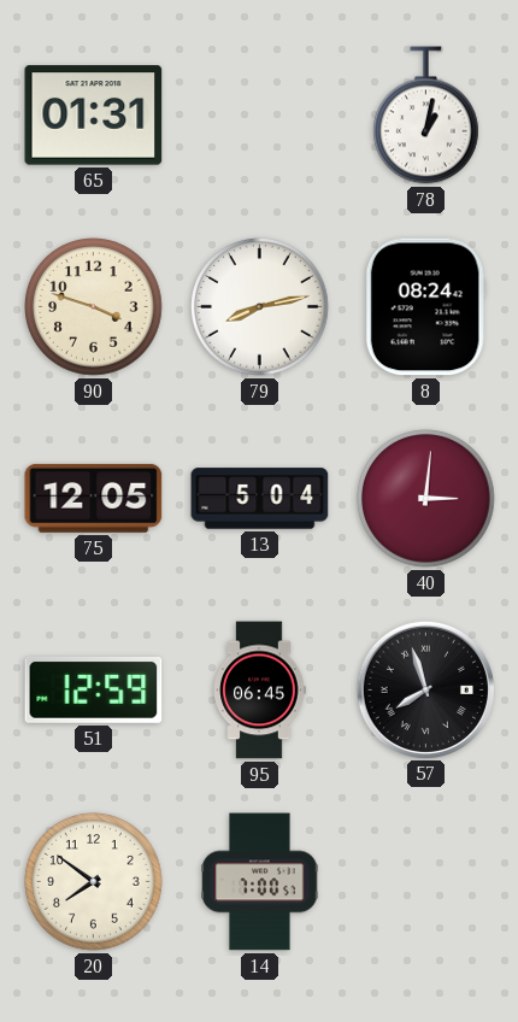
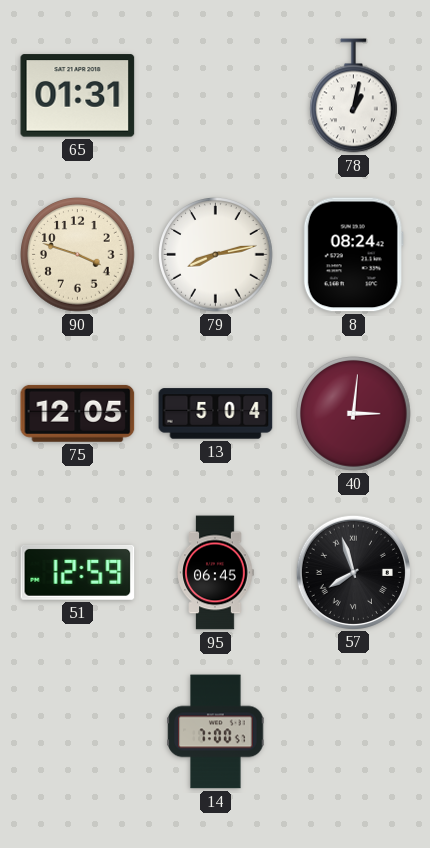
20: 7:51 -> none (94, 882)
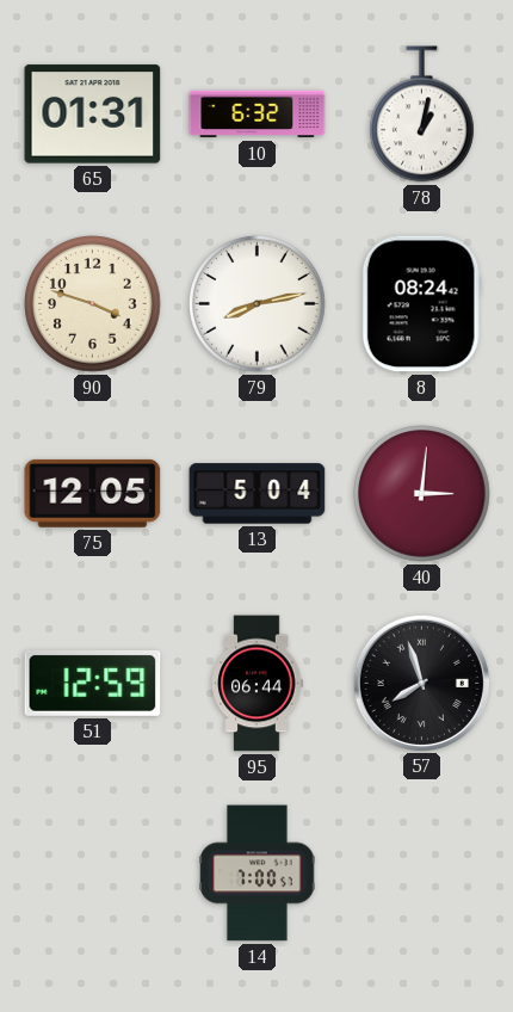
10: none -> 6:32 (258, 115)
95: 06:45 -> 06:44 (256, 684)
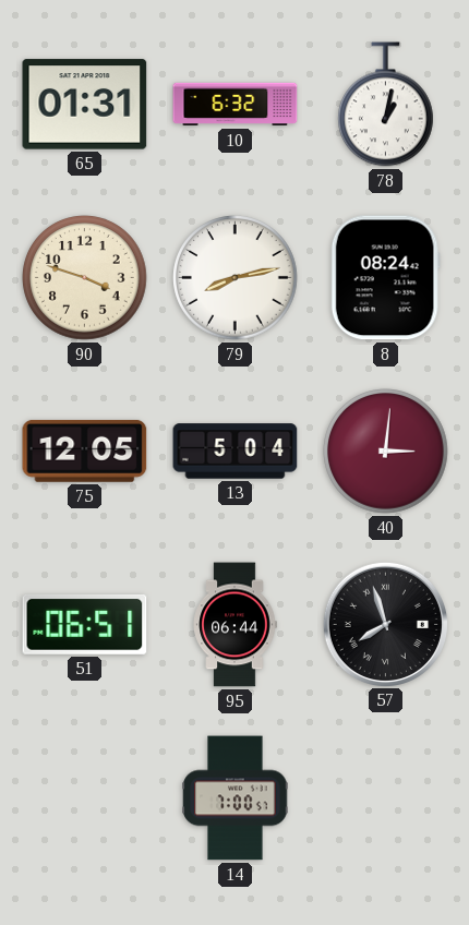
51: 12:59 -> 06:51 (85, 624)
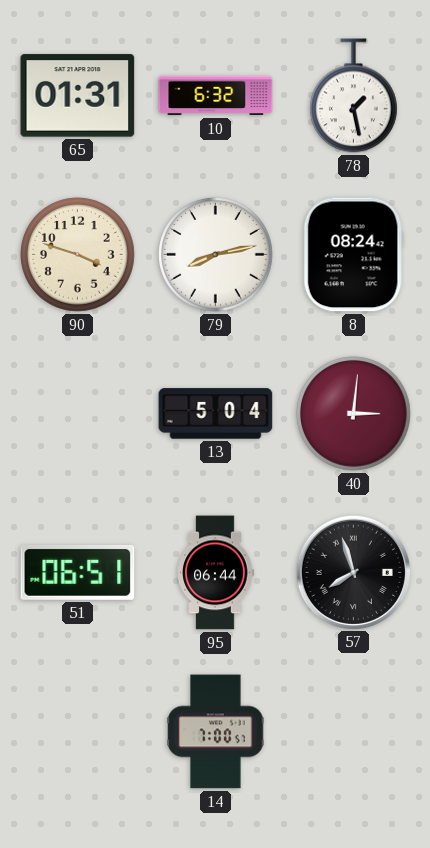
78: 1:02 -> 1:28 (354, 96)
75: 12:05 -> none (85, 451)
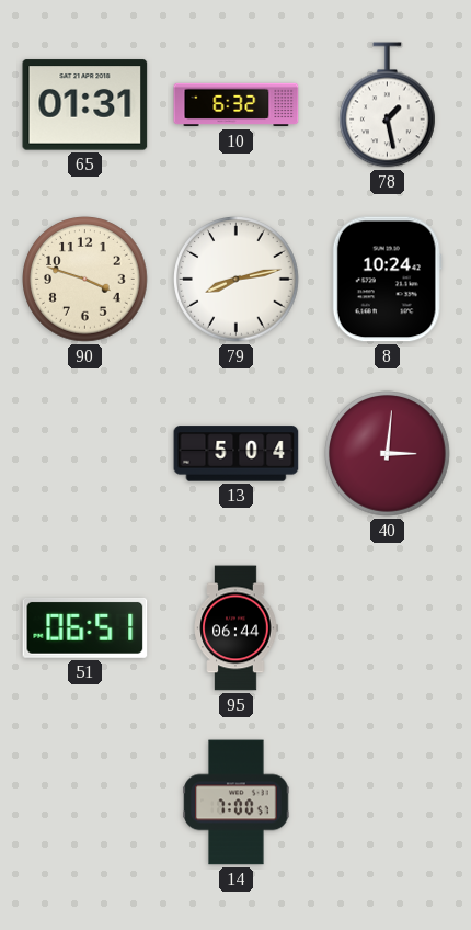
8: 08:24 -> 10:24 (387, 280)
57: 7:57 -> none (353, 572)
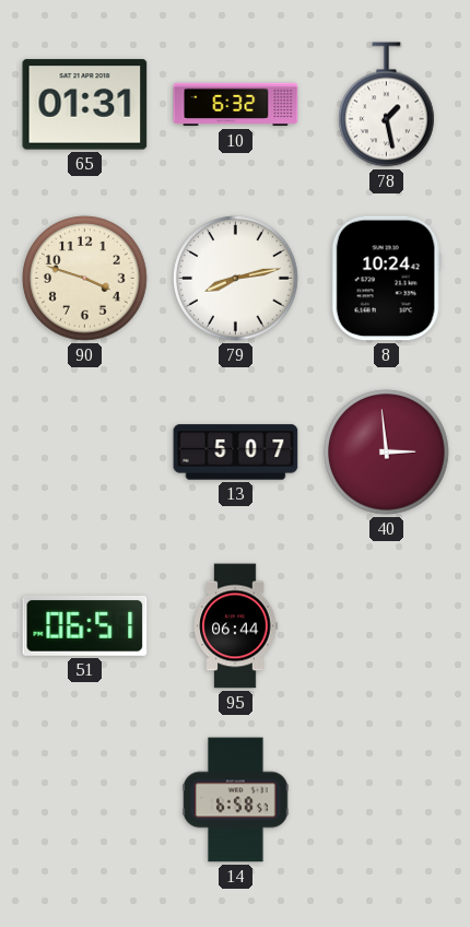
13: 5:04 -> 5:07 (236, 453)
40: 3:01 -> 2:59 (387, 453)
14: 7:00 -> 6:58 (236, 800)
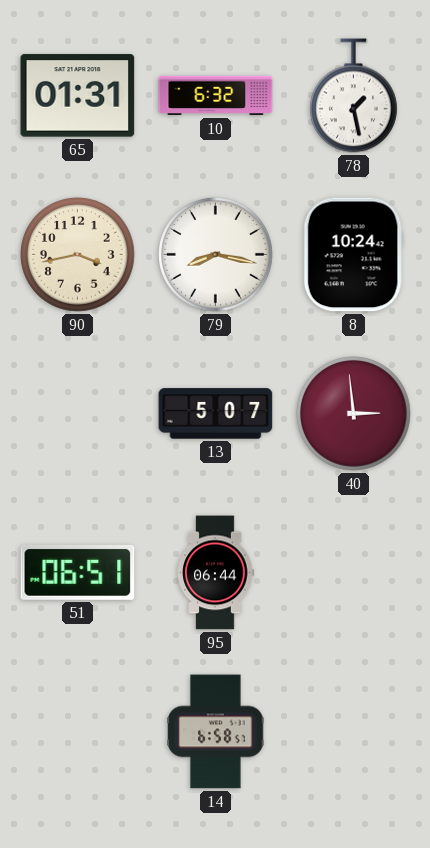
90: 3:48 -> 3:43 (78, 255)
79: 8:13 -> 8:17 (216, 255)
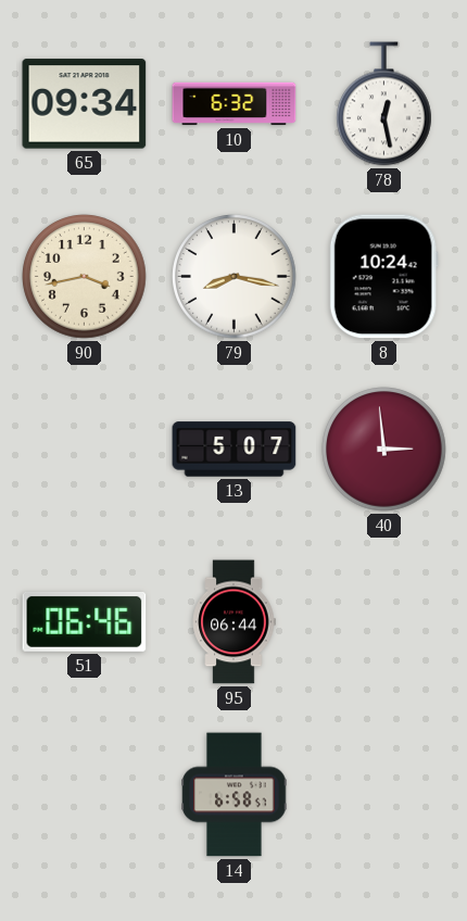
65: 01:31 -> 09:34 (85, 104)
78: 1:28 -> 12:28 (384, 104)
51: 06:51 -> 06:46 (85, 621)
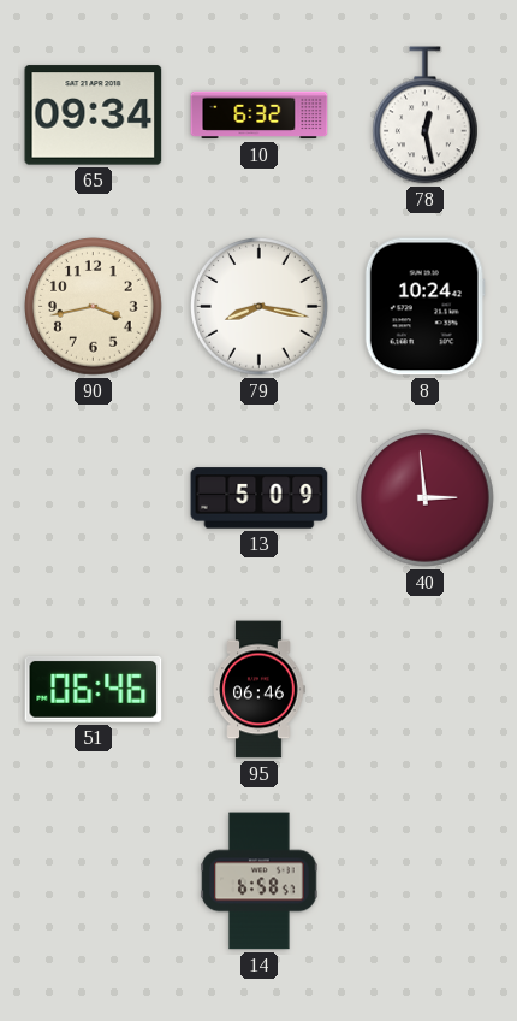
13: 5:07 -> 5:09 (260, 498)
95: 06:44 -> 06:46 (258, 690)
